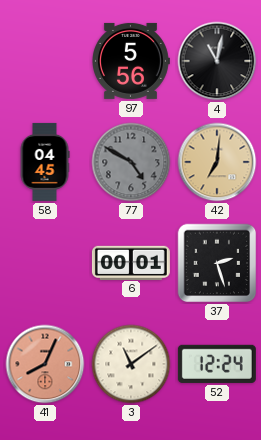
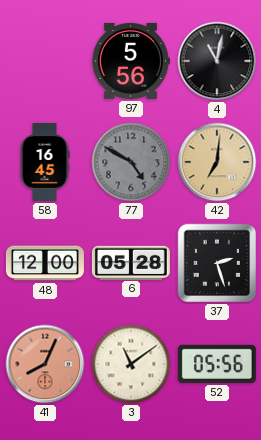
58: 04:45 -> 16:45 (45, 162)
48: none -> 12:00 (45, 263)
6: 00:01 -> 05:28 (131, 262)
52: 12:24 -> 05:56 (217, 364)
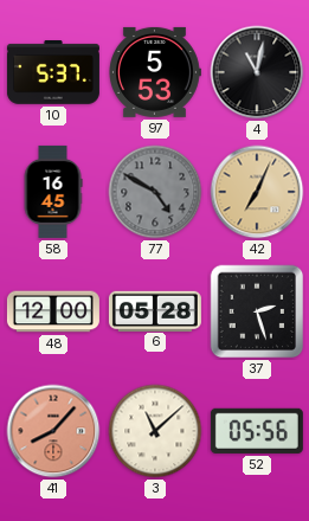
10: none -> 5:37 (53, 73)
97: 5:56 -> 5:53 (155, 72)
42: 7:01 -> 7:04 (257, 192)
41: 8:04 -> 8:07 (53, 431)
3: 11:09 -> 11:08 (155, 431)
